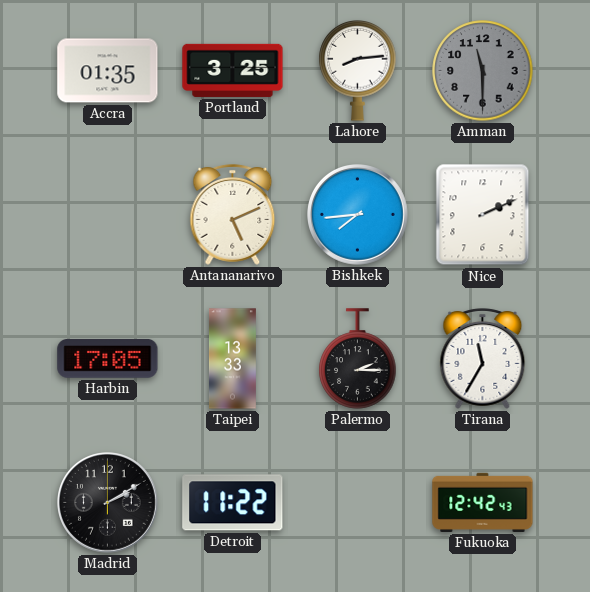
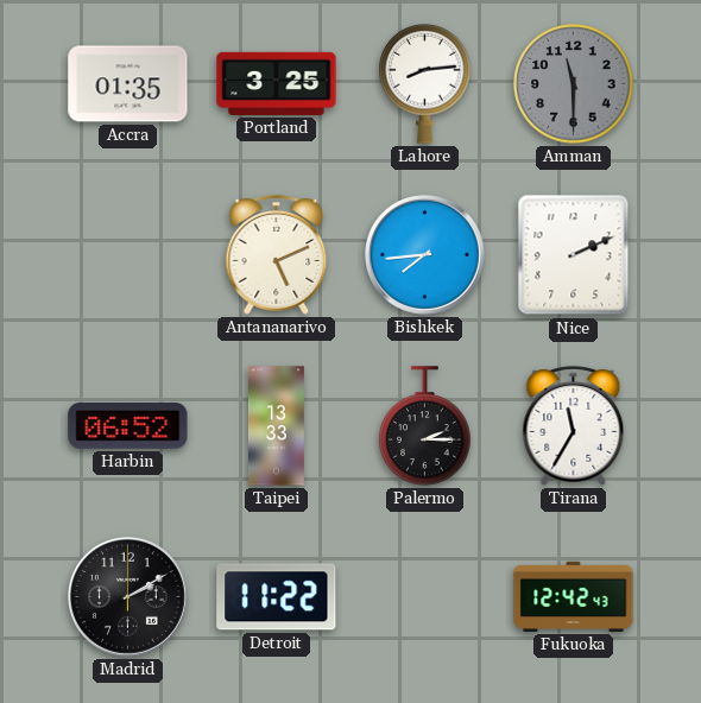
Harbin: 17:05 -> 06:52 (128, 426)
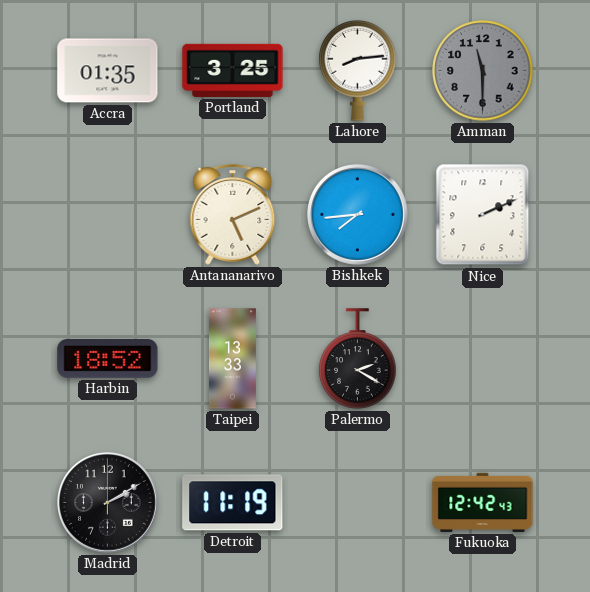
Harbin: 06:52 -> 18:52 (108, 359)
Palermo: 2:15 -> 2:20 (358, 359)
Tirana: 11:35 -> none (574, 426)
Detroit: 11:22 -> 11:19 (233, 503)
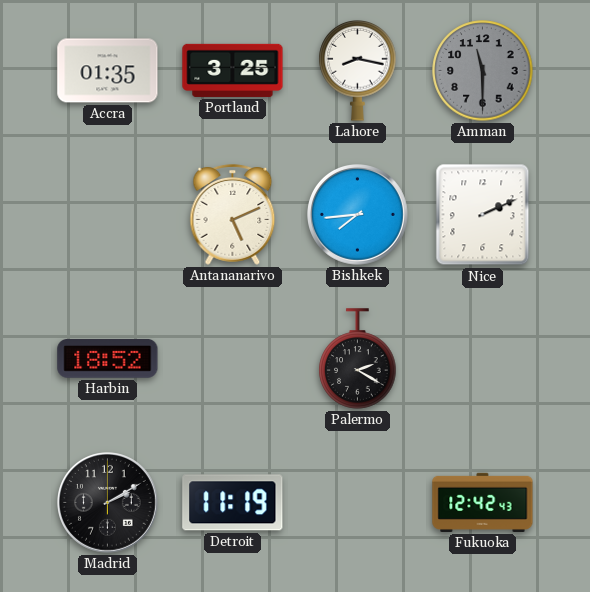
Lahore: 8:14 -> 8:17 (358, 71)
Taipei: 13:33 -> none (232, 359)
